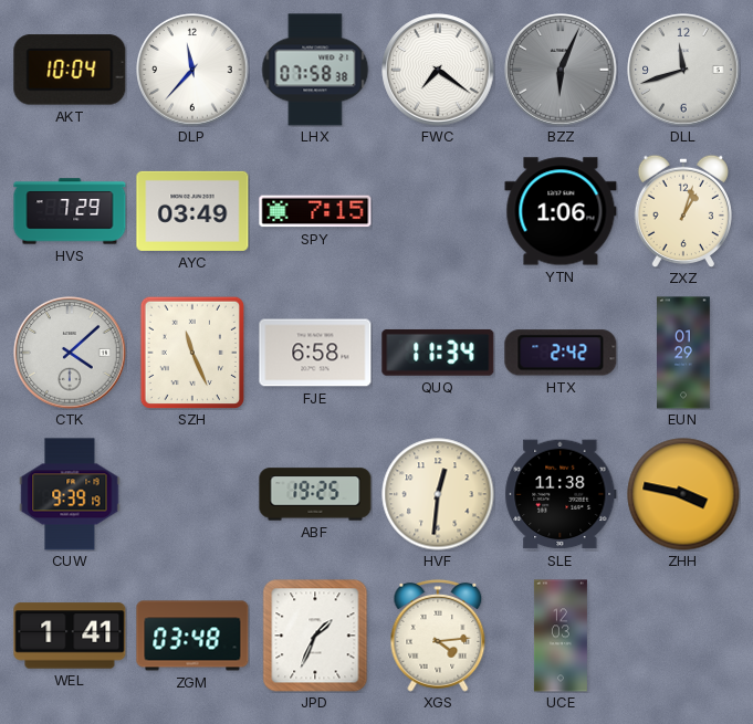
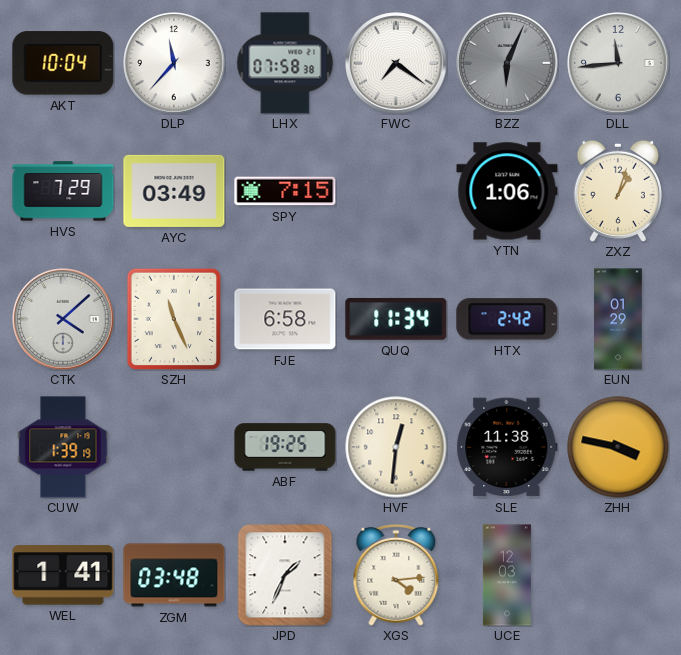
DLL: 11:42 -> 11:44 (618, 63)
CUW: 9:39 -> 1:39 (63, 447)
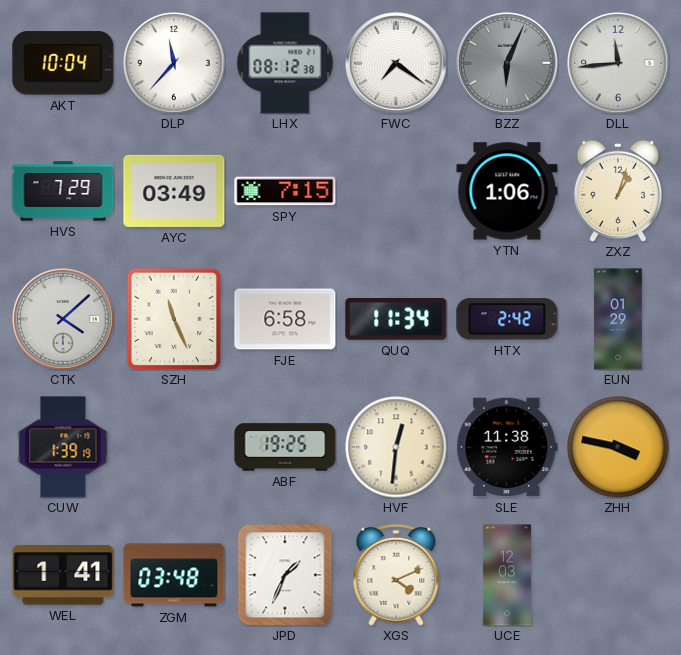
LHX: 07:58 -> 08:12 (285, 63)
XGS: 4:14 -> 4:11 (396, 575)
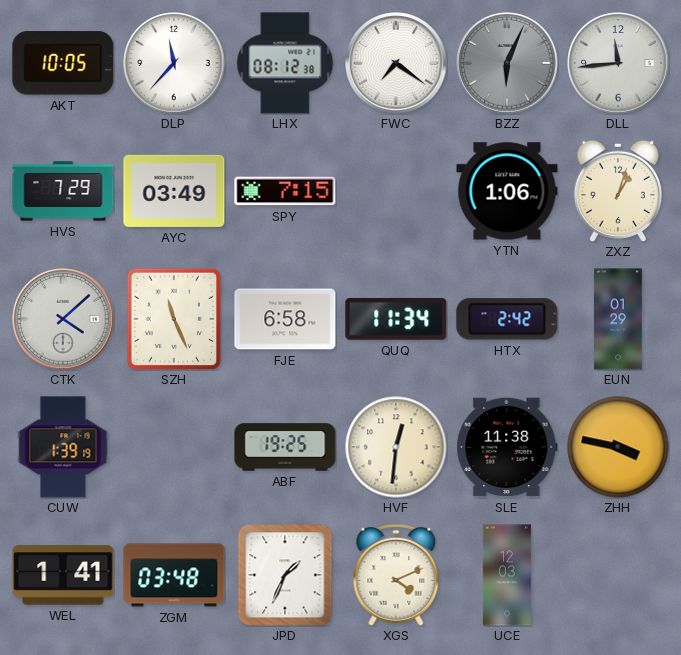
AKT: 10:04 -> 10:05 (63, 63)
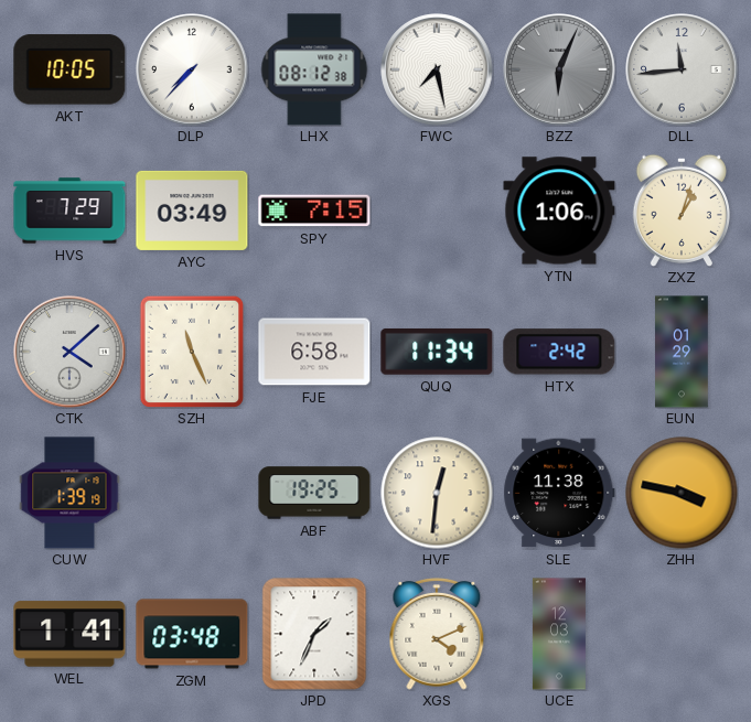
DLP: 11:37 -> 7:37 (192, 69)
FWC: 7:21 -> 7:28 (437, 69)
